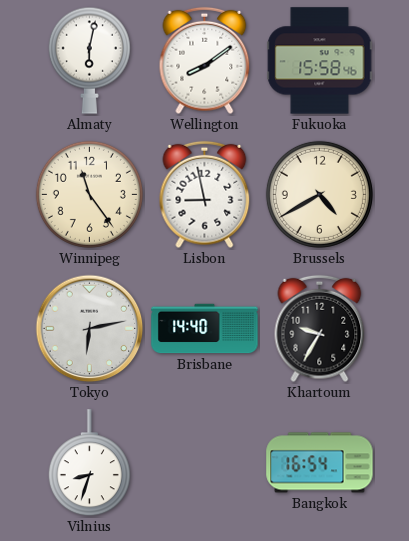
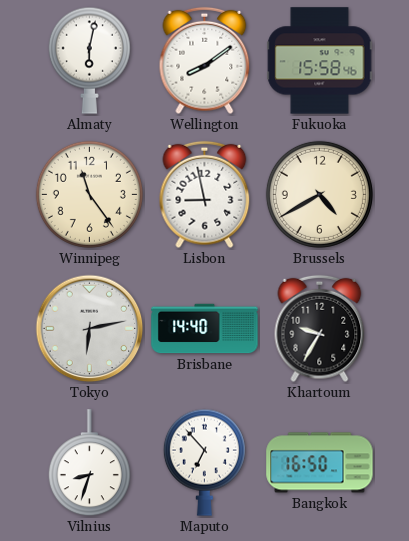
Maputo: none -> 6:53 (204, 462)
Bangkok: 16:54 -> 16:50 (320, 463)
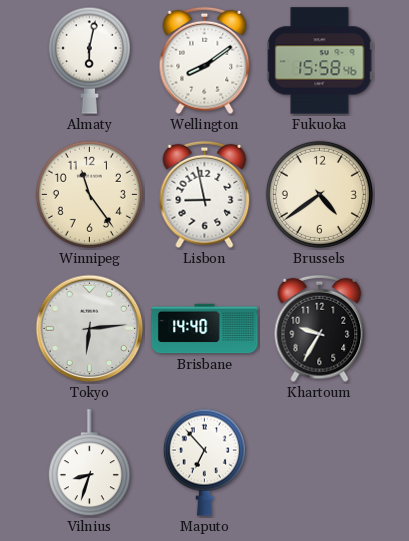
Brussels: 4:40 -> 4:39 (319, 194)
Tokyo: 6:13 -> 6:14 (90, 329)
Bangkok: 16:50 -> none (320, 463)
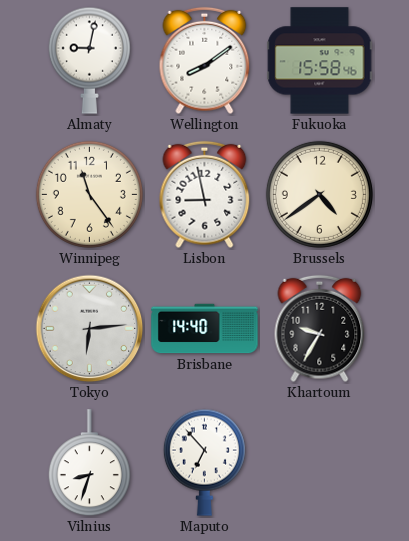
Almaty: 6:02 -> 9:02 (89, 60)
